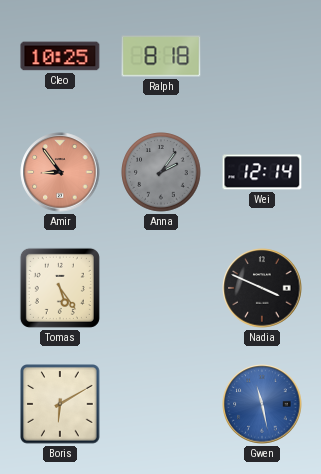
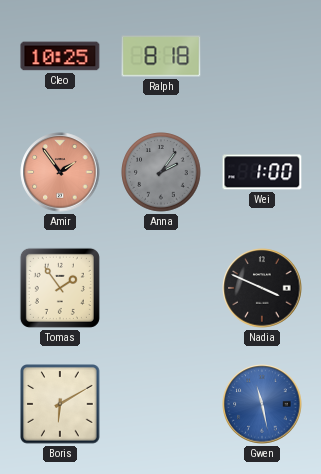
Amir: 8:54 -> 1:54 (60, 172)
Wei: 12:14 -> 1:00 (262, 172)
Tomas: 5:24 -> 1:54 (60, 288)
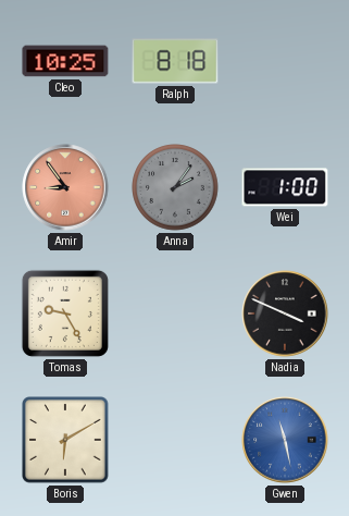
Amir: 1:54 -> 8:54 (65, 187)
Tomas: 1:54 -> 9:25 (65, 314)
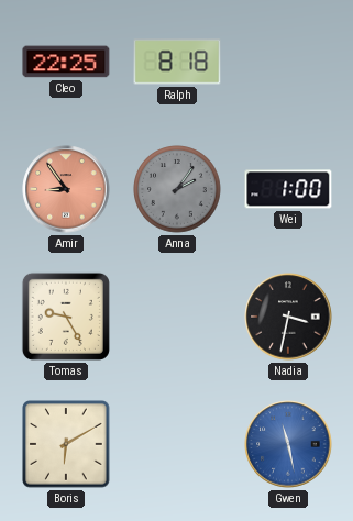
Cleo: 10:25 -> 22:25 (66, 62)
Nadia: 3:49 -> 3:32 (288, 317)
